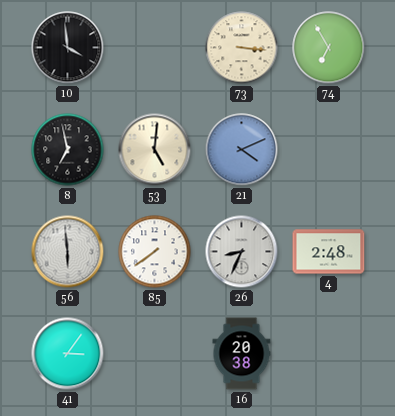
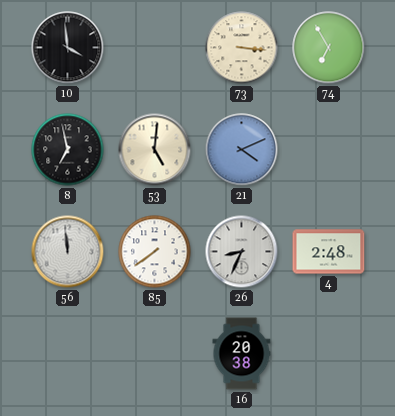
56: 5:59 -> 11:59 (68, 252)
41: 3:06 -> none (68, 354)
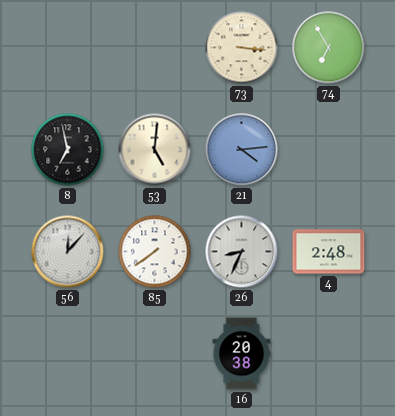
10: 3:59 -> none (68, 48)
21: 4:11 -> 4:14 (242, 150)
56: 11:59 -> 12:07 (68, 252)
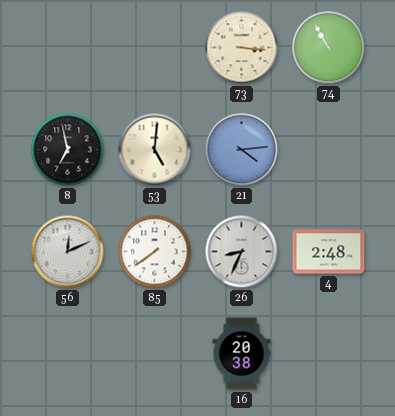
74: 6:55 -> 10:55 (329, 48)
56: 12:07 -> 12:11 (68, 252)
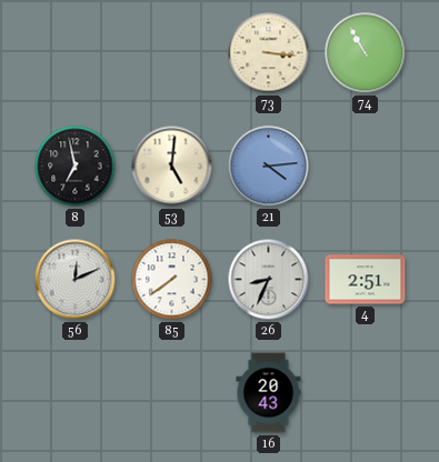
4: 2:48 -> 2:51 (366, 280)
16: 20:38 -> 20:43 (269, 393)
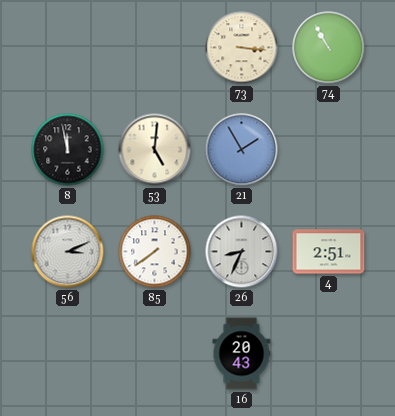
8: 6:58 -> 11:58 (68, 150)
21: 4:14 -> 1:55 (242, 150)
56: 12:11 -> 3:11 (68, 252)
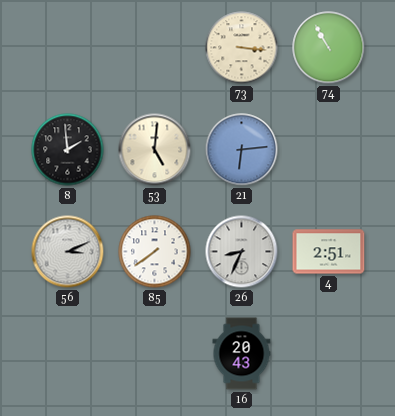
8: 11:58 -> 1:59 (68, 150)
21: 1:55 -> 6:14 (242, 150)
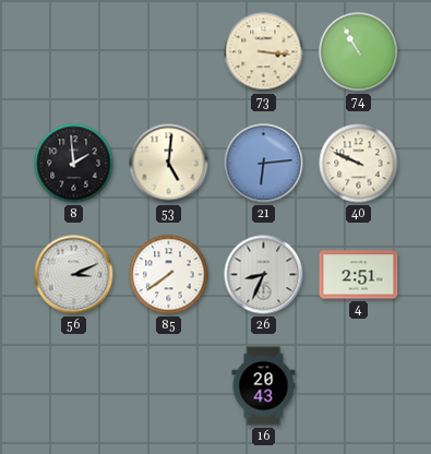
40: none -> 9:49 (359, 164)
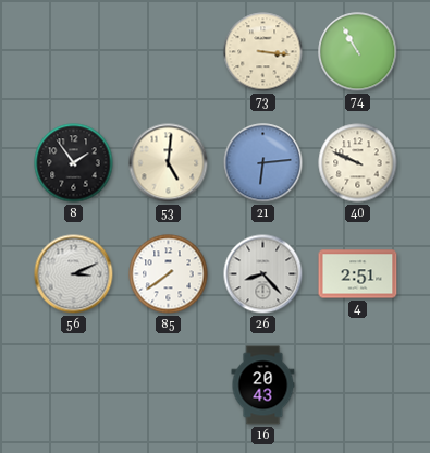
8: 1:59 -> 1:54 (74, 163)
26: 8:34 -> 8:23 (263, 274)
